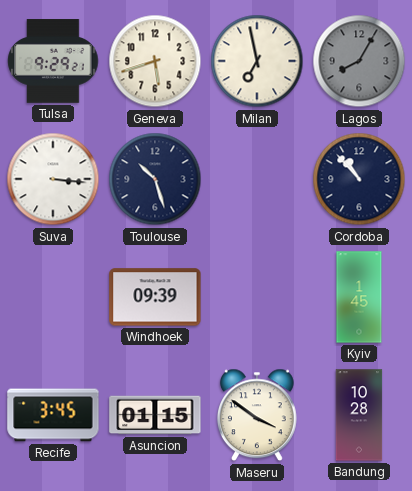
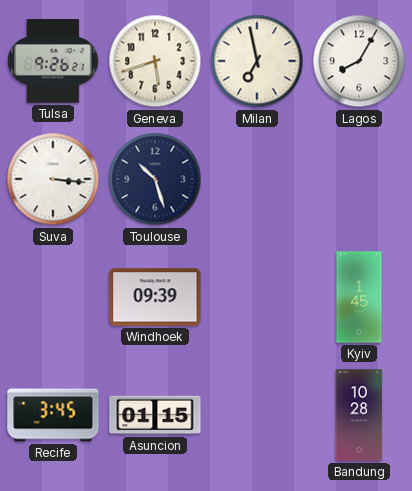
Tulsa: 9:29 -> 9:26 (53, 61)
Lagos dial: grey -> white (359, 61)
Cordoba: 10:53 -> none (359, 179)
Maseru: 3:51 -> none (257, 415)
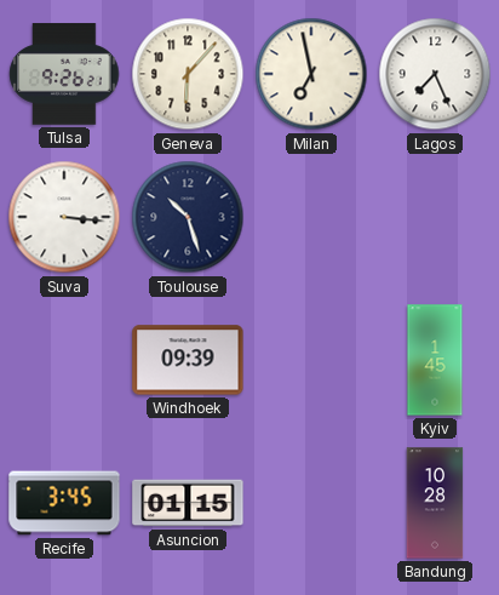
Geneva: 5:42 -> 6:07 (188, 74)
Lagos: 8:05 -> 7:26 (435, 74)
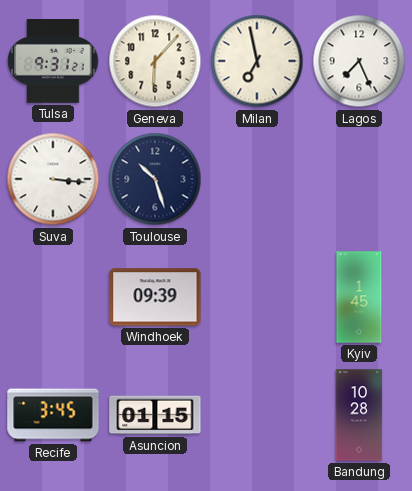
Tulsa: 9:26 -> 9:31 (53, 61)
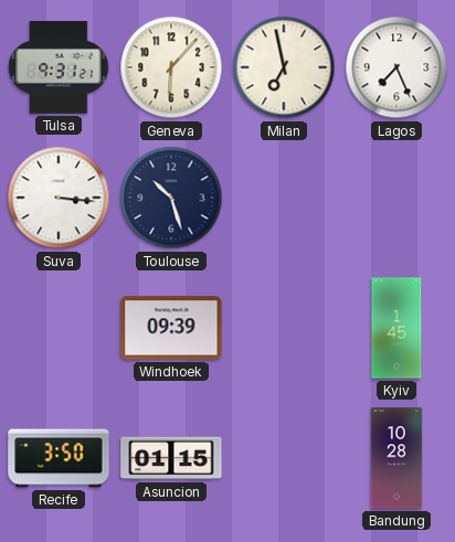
Recife: 3:45 -> 3:50 (59, 458)
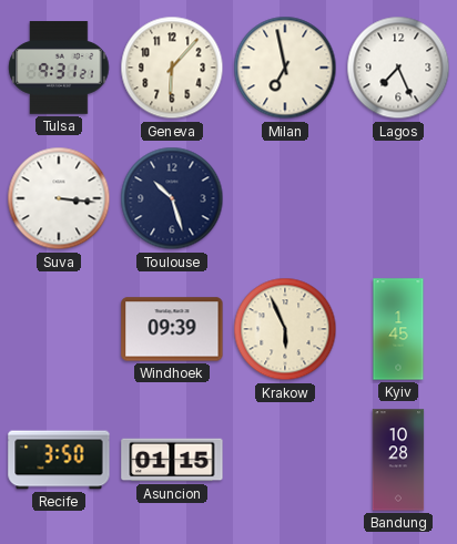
Krakow: none -> 5:56 (285, 329)
